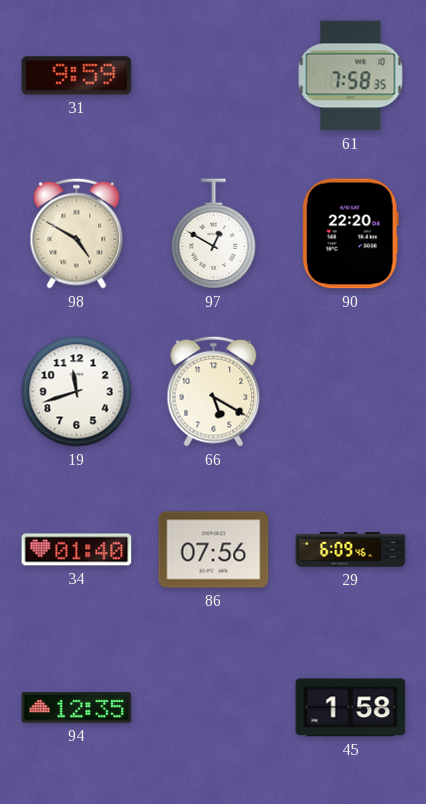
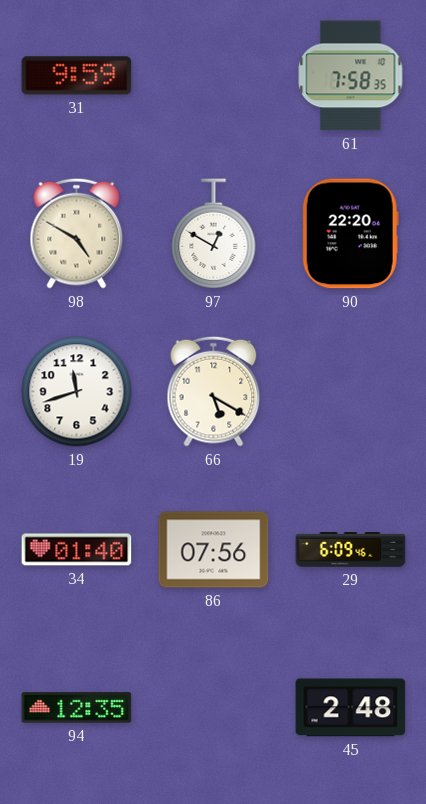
45: 1:58 -> 2:48 (351, 708)
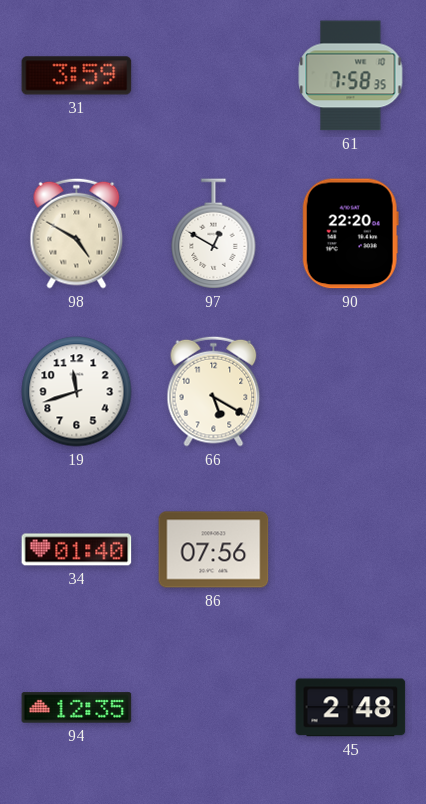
31: 9:59 -> 3:59 (77, 76)
29: 6:09 -> none (351, 550)
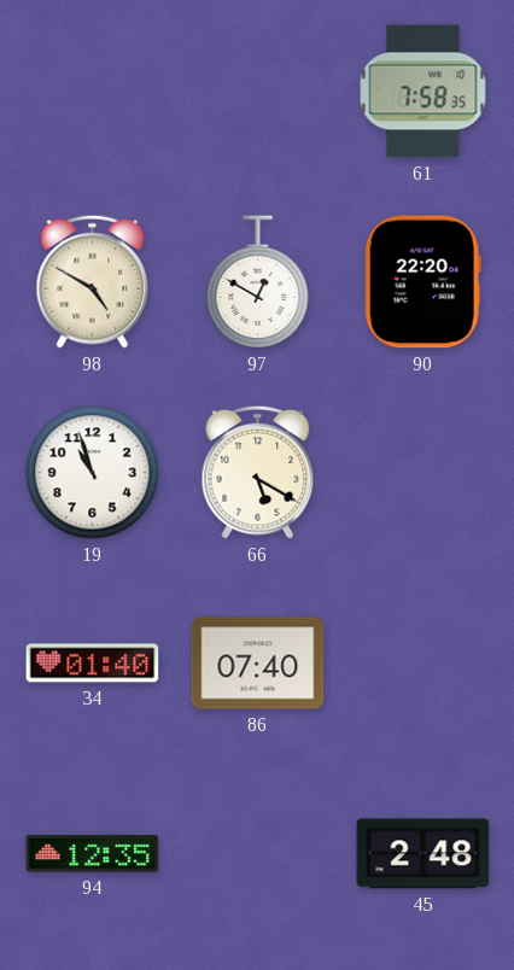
31: 3:59 -> none (77, 76)
19: 11:42 -> 10:57 (93, 473)
86: 07:56 -> 07:40 (258, 664)
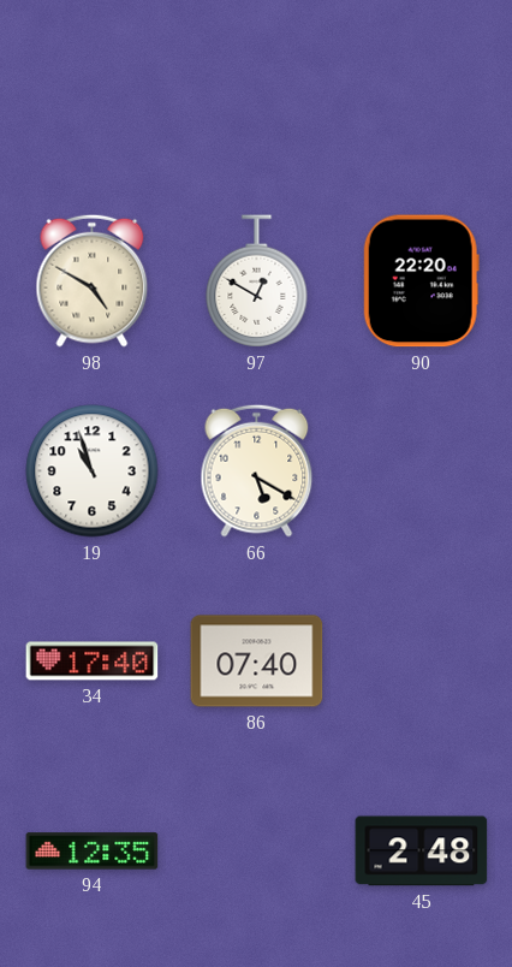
61: 7:58 -> none (424, 92)
34: 01:40 -> 17:40 (93, 662)
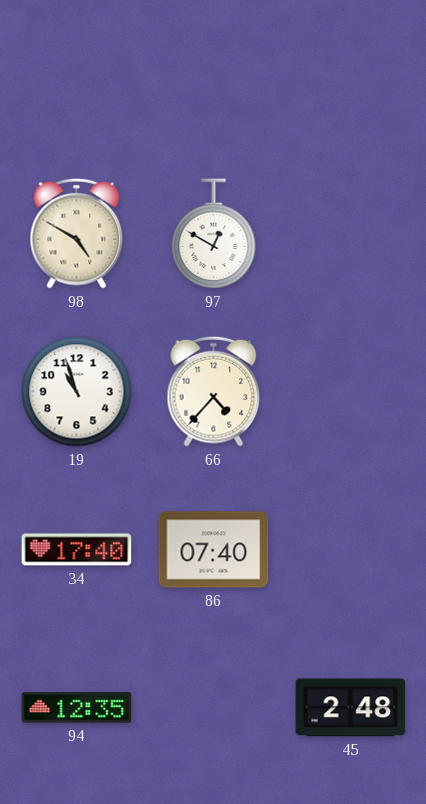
90: 22:20 -> none (421, 281)
66: 5:20 -> 4:37 (214, 391)
